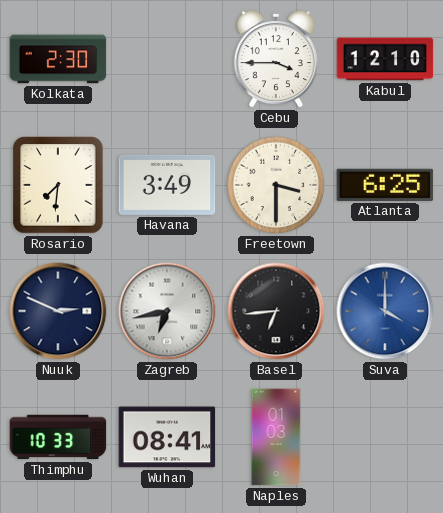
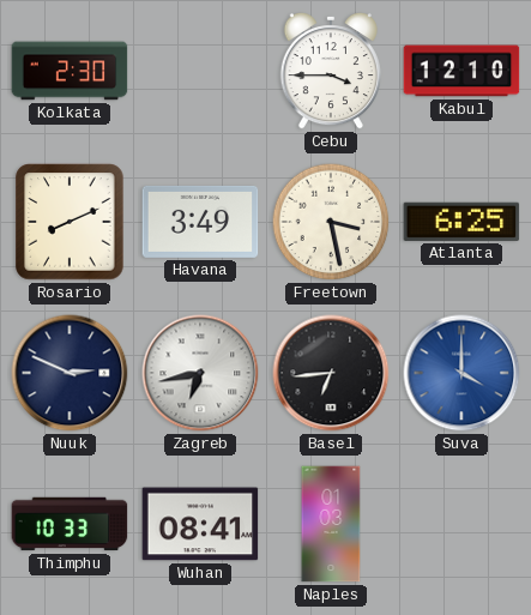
Rosario: 7:31 -> 8:11 (70, 222)
Freetown: 3:30 -> 3:28 (331, 222)
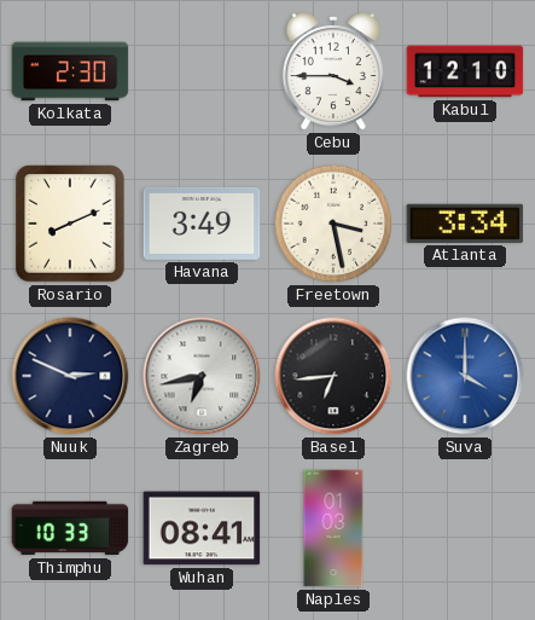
Atlanta: 6:25 -> 3:34 (465, 224)
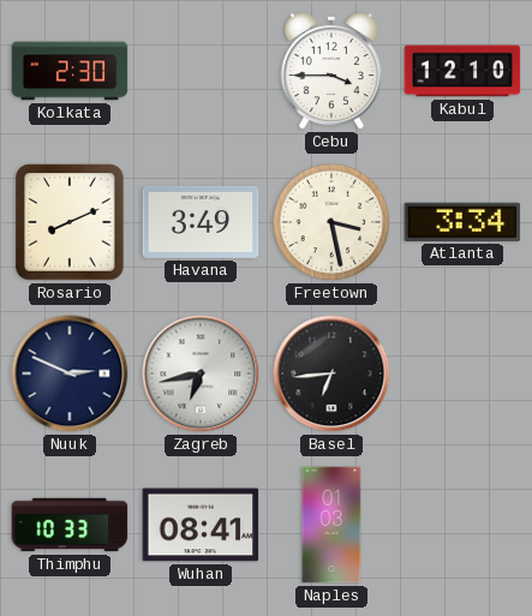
Suva: 4:00 -> none (465, 376)
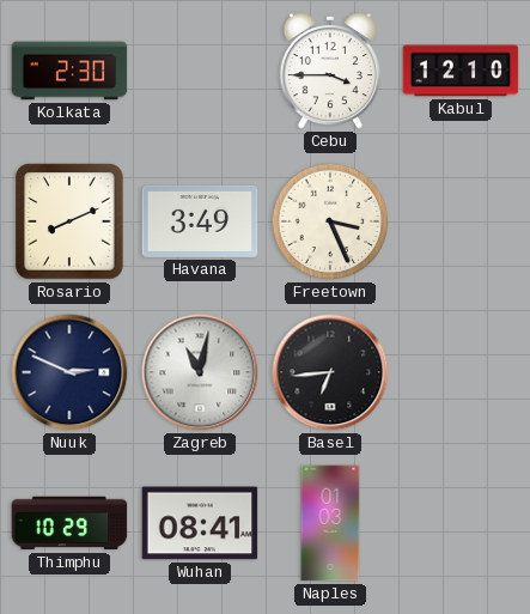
Freetown: 3:28 -> 3:26 (330, 221)
Atlanta: 3:34 -> none (462, 222)
Zagreb: 6:43 -> 11:02 (200, 372)
Thimphu: 10:33 -> 10:29 (69, 523)
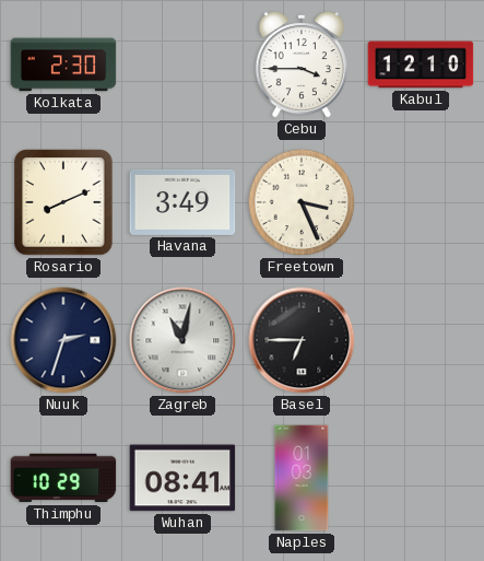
Nuuk: 2:49 -> 2:33 (63, 340)
Basel: 6:44 -> 6:45 (302, 340)
